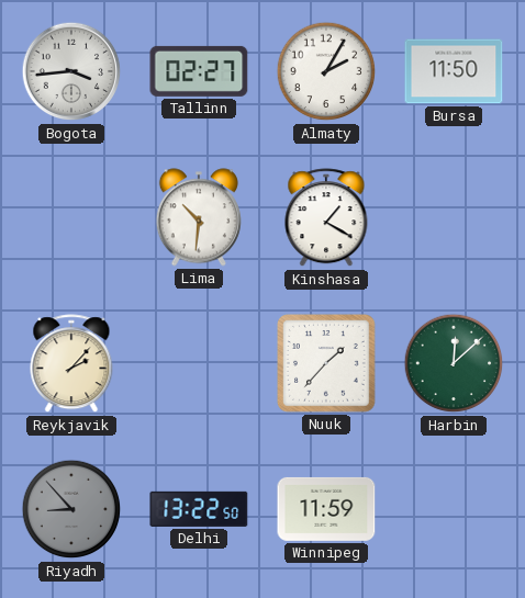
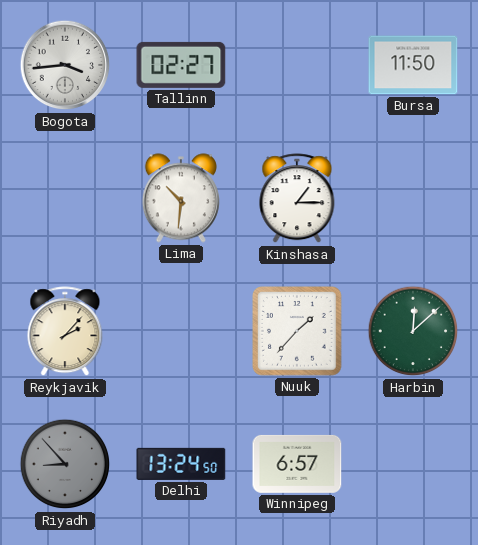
Almaty: 2:05 -> none (326, 71)
Kinshasa: 1:20 -> 1:15 (297, 199)
Delhi: 13:22 -> 13:24 (181, 464)
Winnipeg: 11:59 -> 6:57 (297, 464)
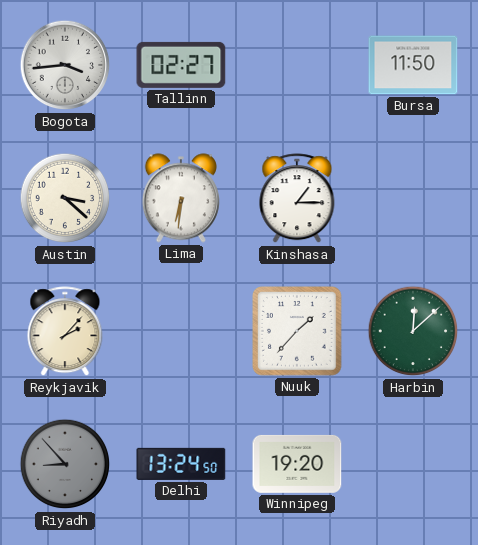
Austin: none -> 3:22 (65, 198)
Lima: 10:31 -> 6:31 (181, 198)
Winnipeg: 6:57 -> 19:20 (297, 464)
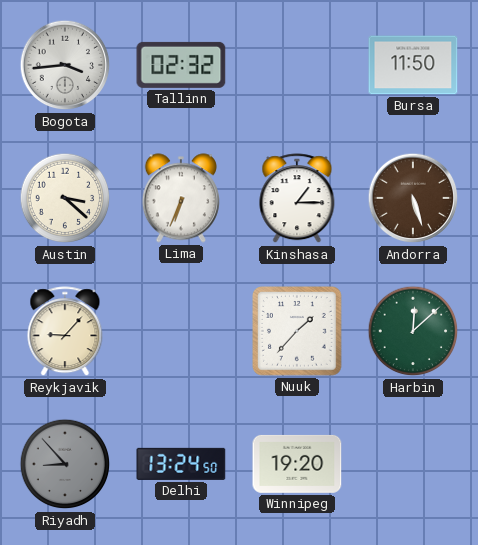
Tallinn: 02:27 -> 02:32 (181, 65)
Lima: 6:31 -> 6:34 (181, 198)
Andorra: none -> 5:27 (413, 198)
Reykjavik: 2:07 -> 9:07 (65, 332)
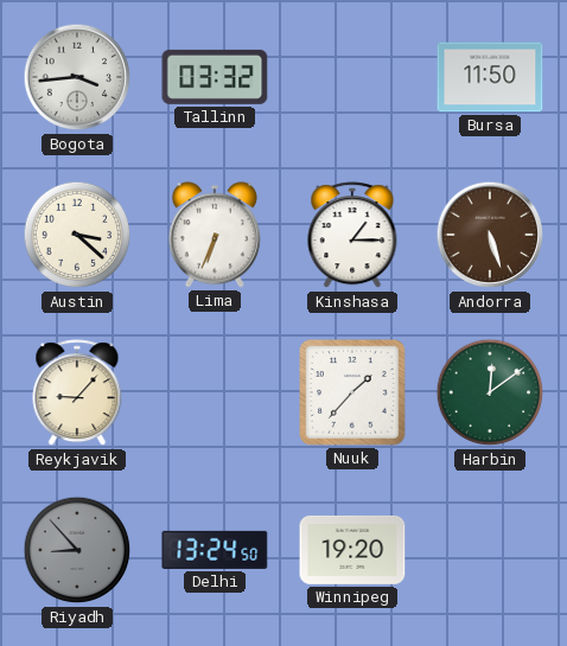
Tallinn: 02:32 -> 03:32 (215, 77)
Harbin: 12:08 -> 12:09 (490, 392)
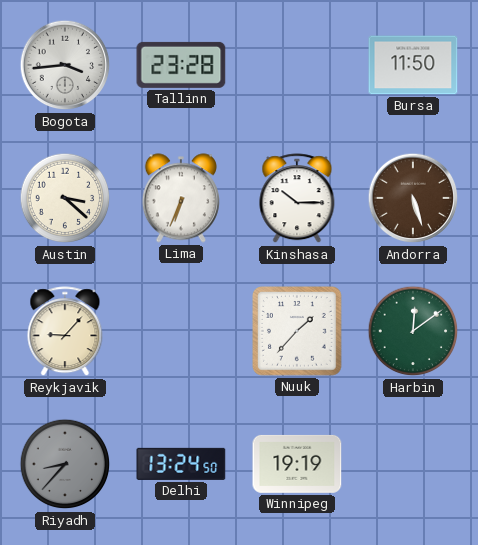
Tallinn: 03:32 -> 23:28 (181, 65)
Kinshasa: 1:15 -> 10:15 (297, 199)
Riyadh: 8:53 -> 8:37 (65, 464)
Winnipeg: 19:20 -> 19:19 (297, 464)
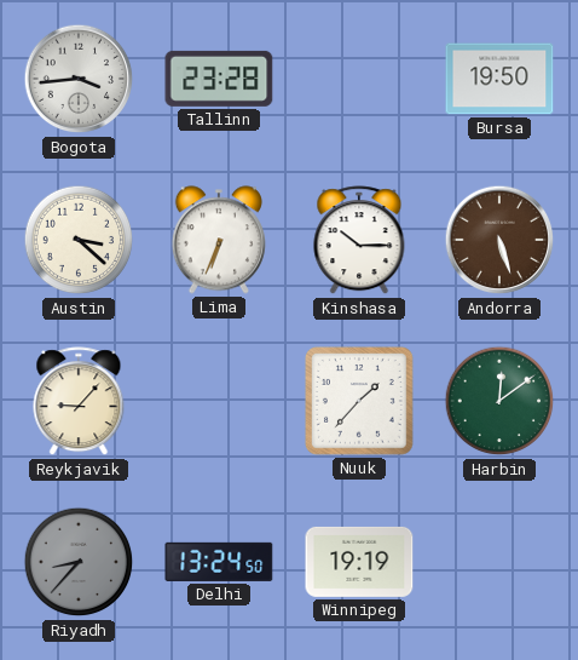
Bursa: 11:50 -> 19:50 (499, 79)
